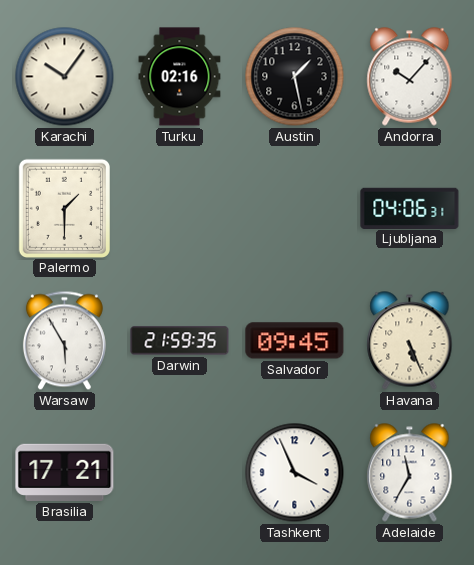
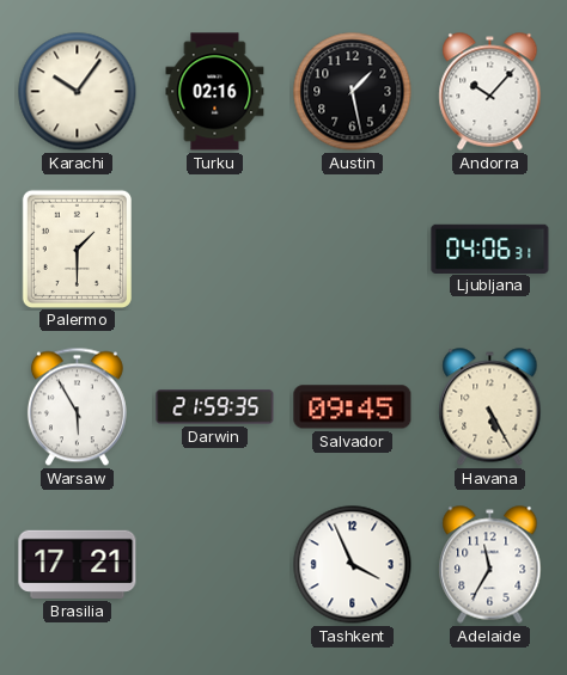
Havana: 5:26 -> 5:25 (490, 407)
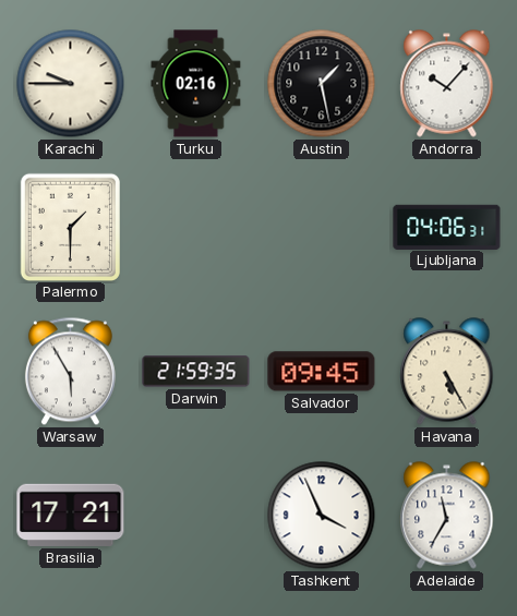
Karachi: 10:06 -> 9:45 (71, 84)
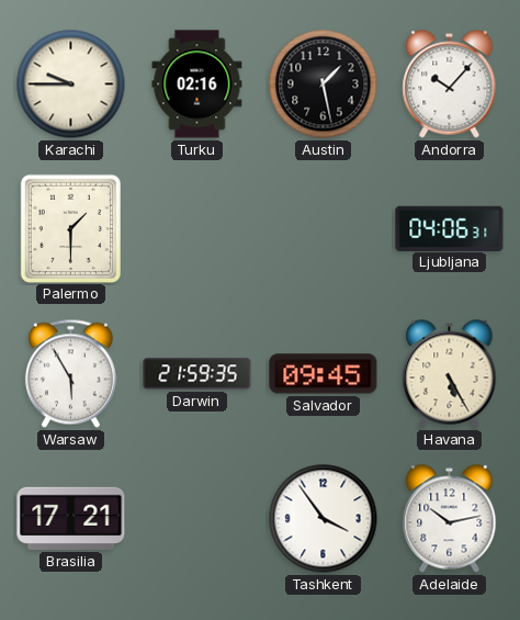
Tashkent: 3:56 -> 3:54 (324, 519)
Adelaide: 11:35 -> 10:13 (450, 519)
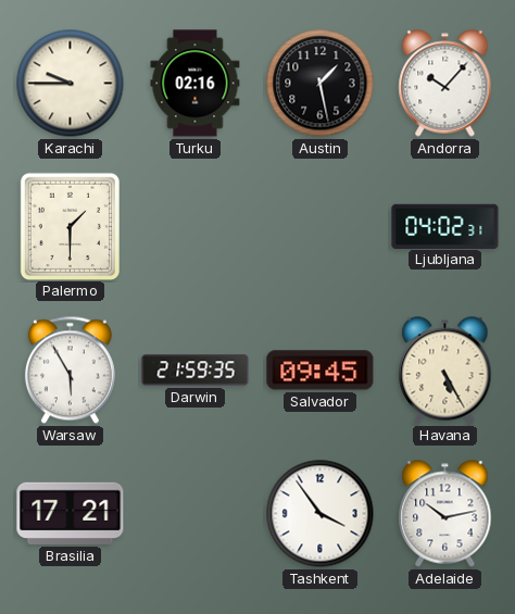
Ljubljana: 04:06 -> 04:02 (445, 226)
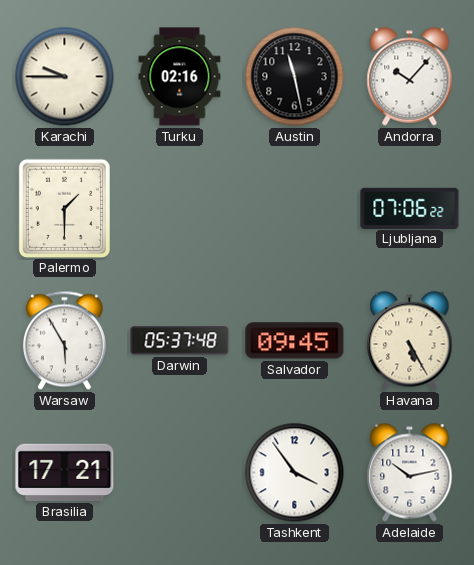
Austin: 1:28 -> 11:28 (295, 77)
Ljubljana: 04:02 -> 07:06 (410, 208)
Darwin: 21:59 -> 05:37 (180, 341)
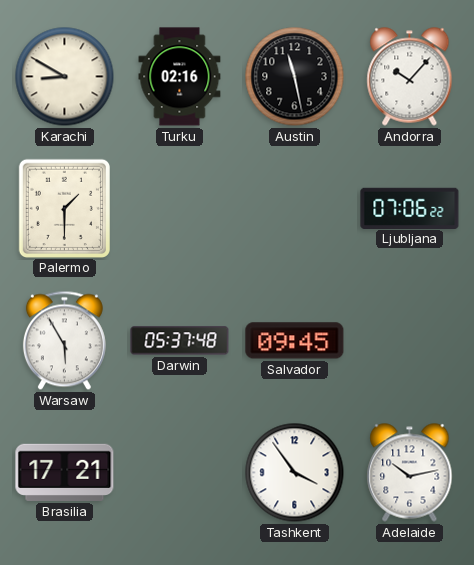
Karachi: 9:45 -> 8:50 (65, 77)
Havana: 5:25 -> none (410, 341)
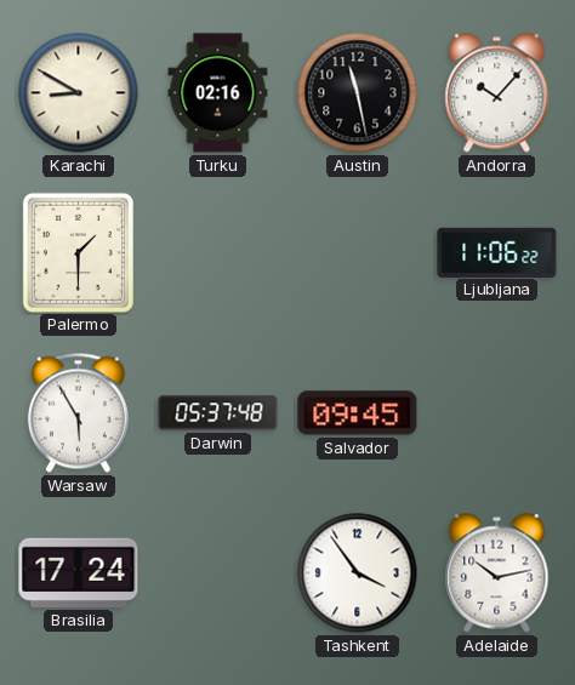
Ljubljana: 07:06 -> 11:06 (497, 252)
Brasilia: 17:21 -> 17:24 (79, 572)
